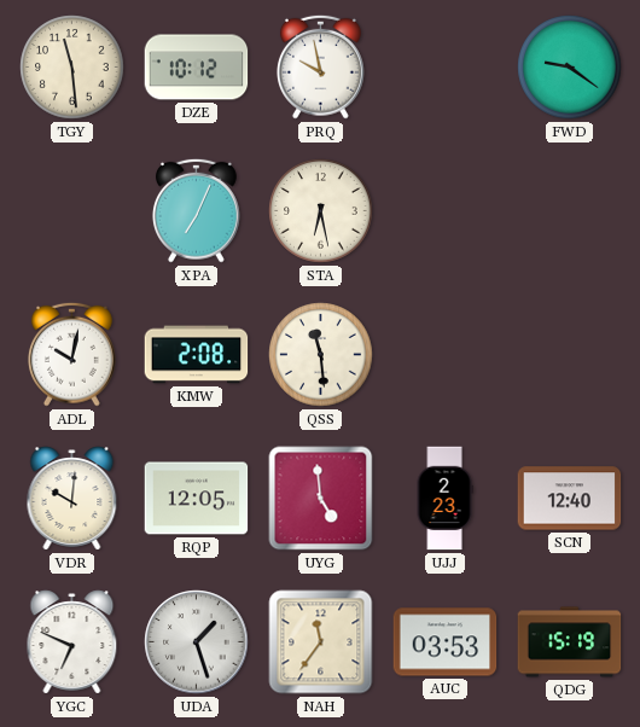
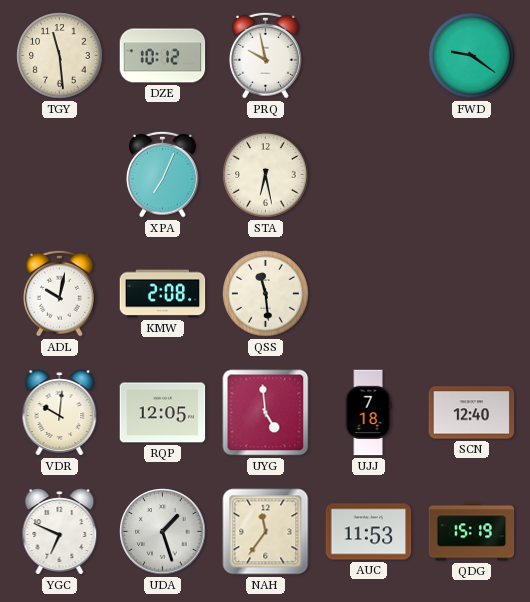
UJJ: 2:23 -> 7:18 (368, 413)
AUC: 03:53 -> 11:53 (369, 532)
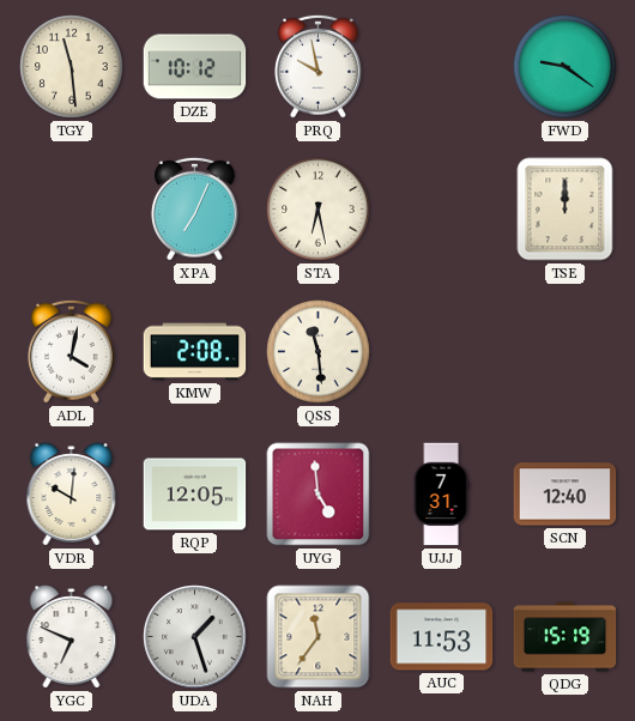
TSE: none -> 12:00 (566, 210)
ADL: 10:02 -> 4:02 (72, 351)
UJJ: 7:18 -> 7:31 (441, 495)
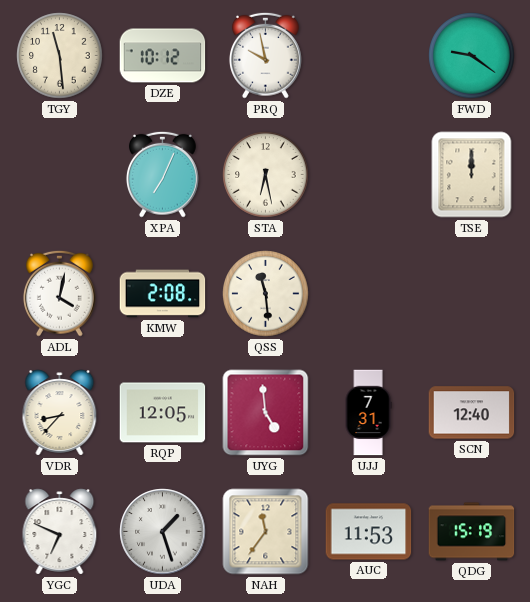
VDR: 10:01 -> 8:37 (60, 413)
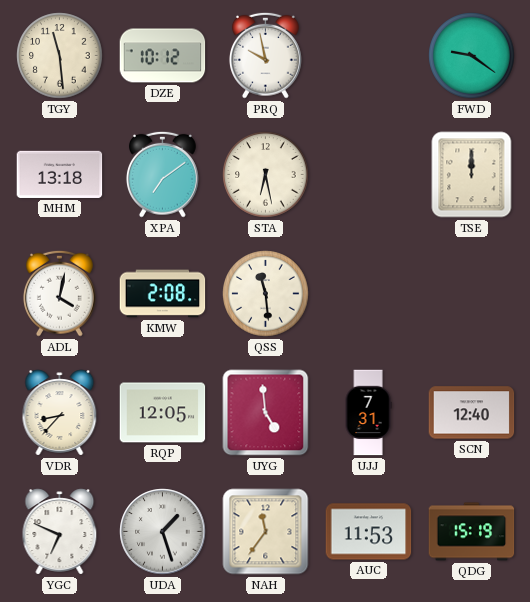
MHM: none -> 13:18 (60, 174)
XPA: 7:04 -> 7:09 (163, 174)
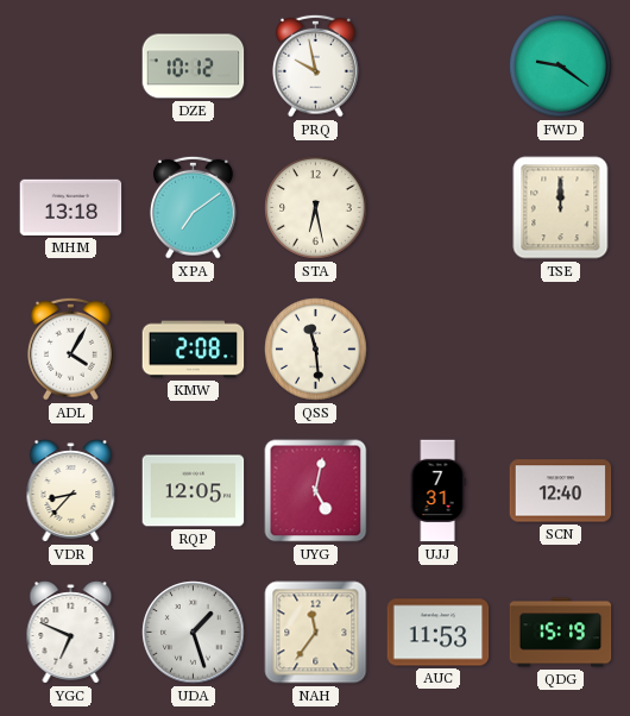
TGY: 11:29 -> none (60, 56)
ADL: 4:02 -> 4:05 (71, 348)
UYG: 4:59 -> 5:02 (316, 491)
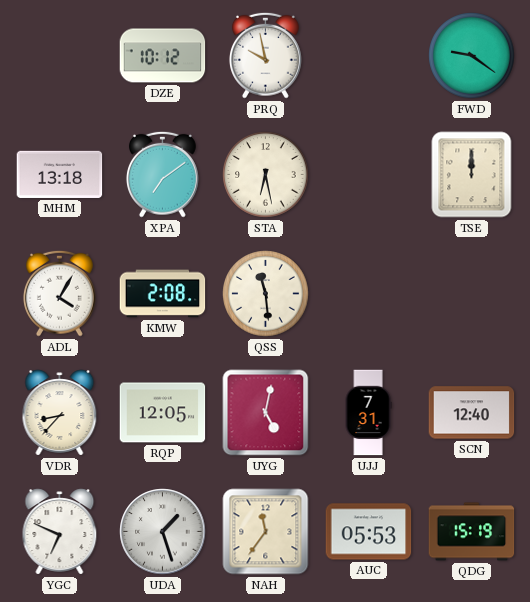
AUC: 11:53 -> 05:53 (369, 532)
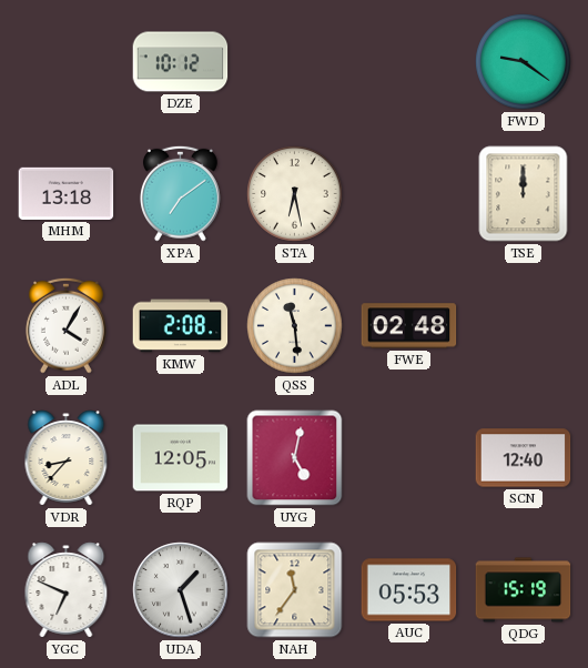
PRQ: 9:58 -> none (266, 55)
FWE: none -> 02:48 (409, 326)
UJJ: 7:31 -> none (368, 413)
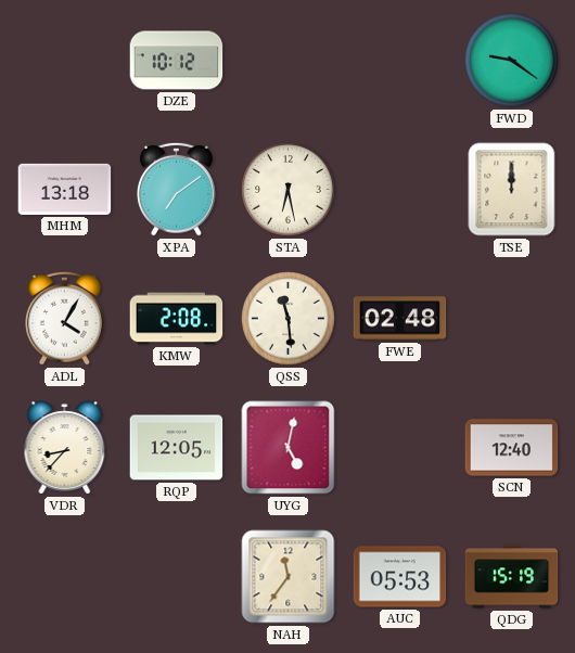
YGC: 6:49 -> none (67, 590)
UDA: 1:27 -> none (181, 590)
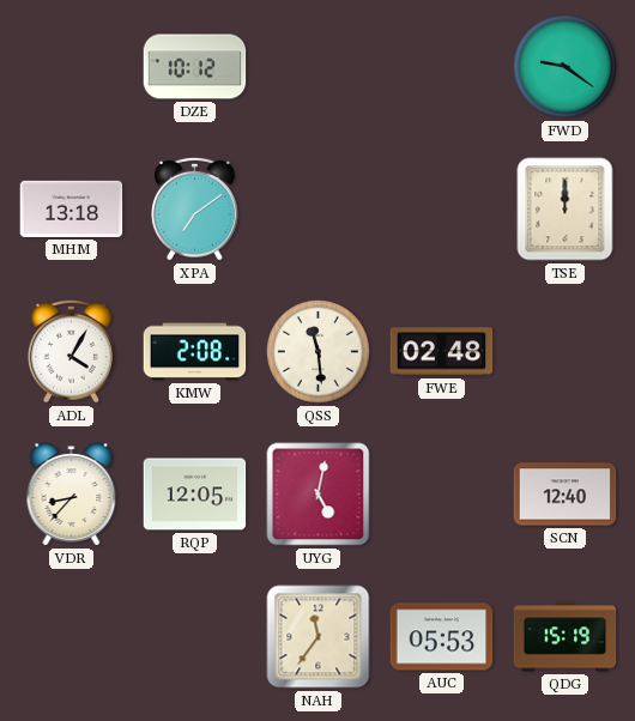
STA: 6:28 -> none (289, 190)
